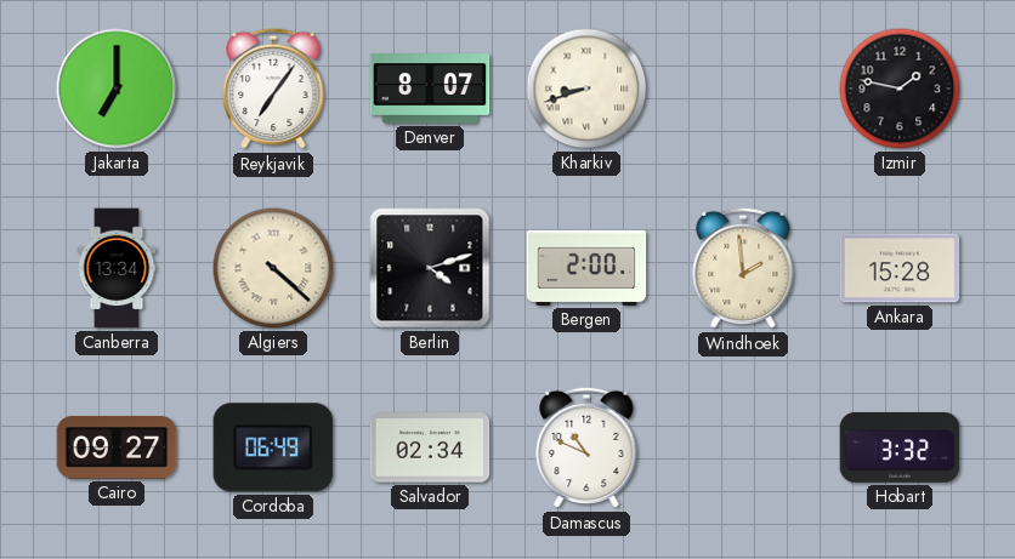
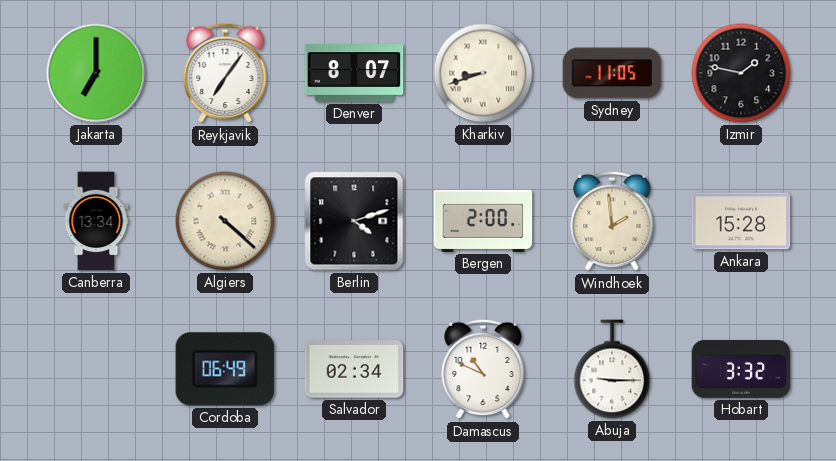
Sydney: none -> 11:05 (612, 73)
Cairo: 09:27 -> none (117, 447)
Abuja: none -> 9:15 (612, 369)
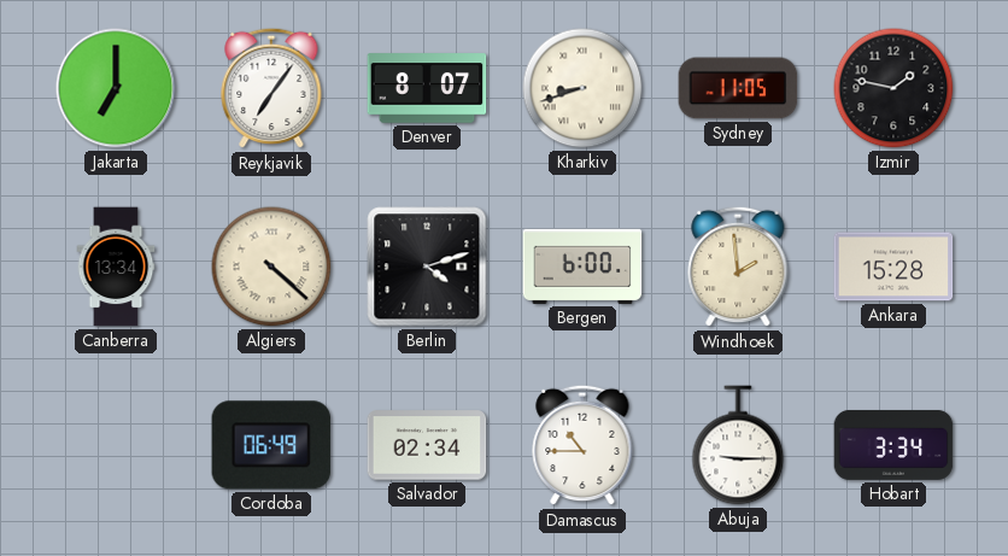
Bergen: 2:00 -> 6:00 (582, 267)
Damascus: 10:49 -> 10:45 (582, 445)
Hobart: 3:32 -> 3:34 (893, 445)
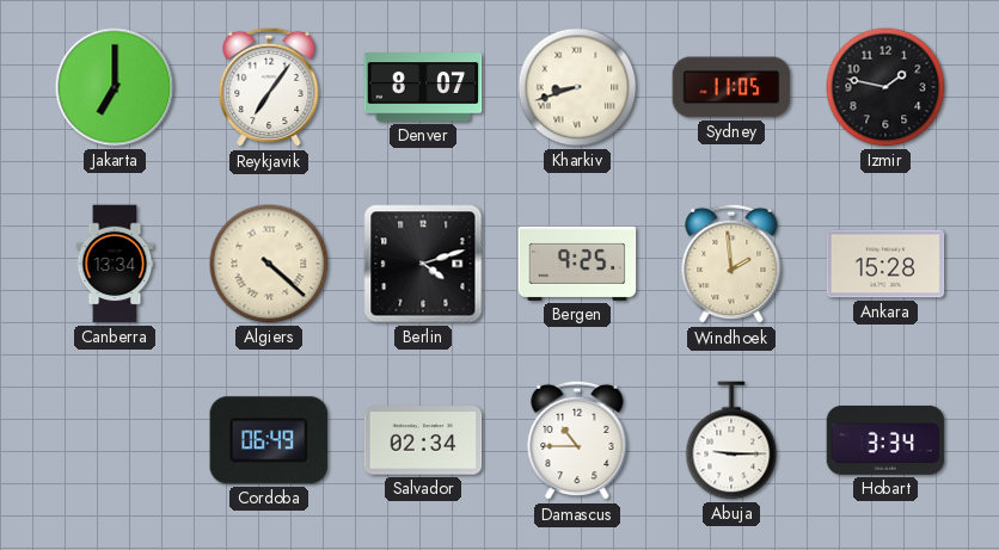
Bergen: 6:00 -> 9:25 (577, 264)
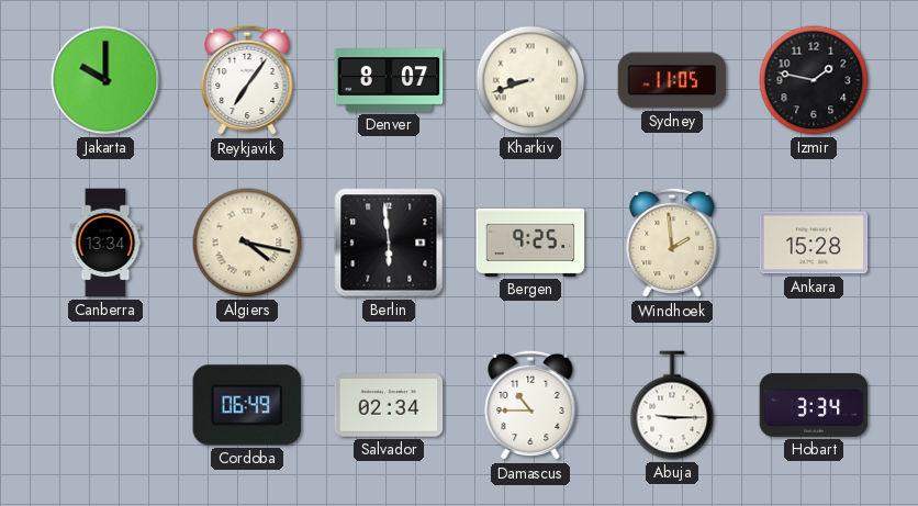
Jakarta: 7:00 -> 10:00 (105, 80)
Algiers: 4:22 -> 4:17 (247, 243)
Berlin: 4:12 -> 5:59 (389, 243)
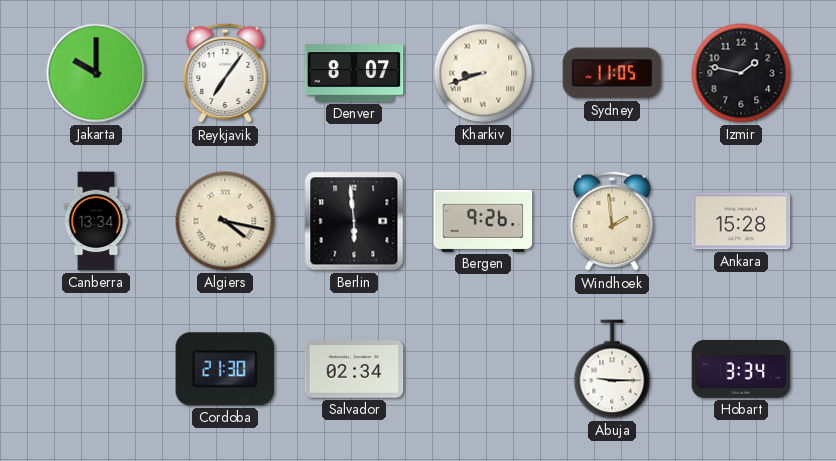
Bergen: 9:25 -> 9:26 (483, 221)
Cordoba: 06:49 -> 21:30 (225, 369)
Damascus: 10:45 -> none (530, 405)
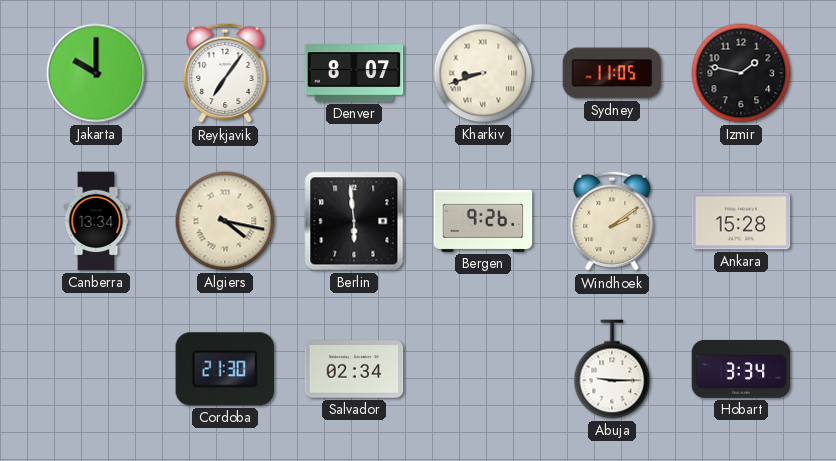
Windhoek: 1:59 -> 2:09 (612, 221)
